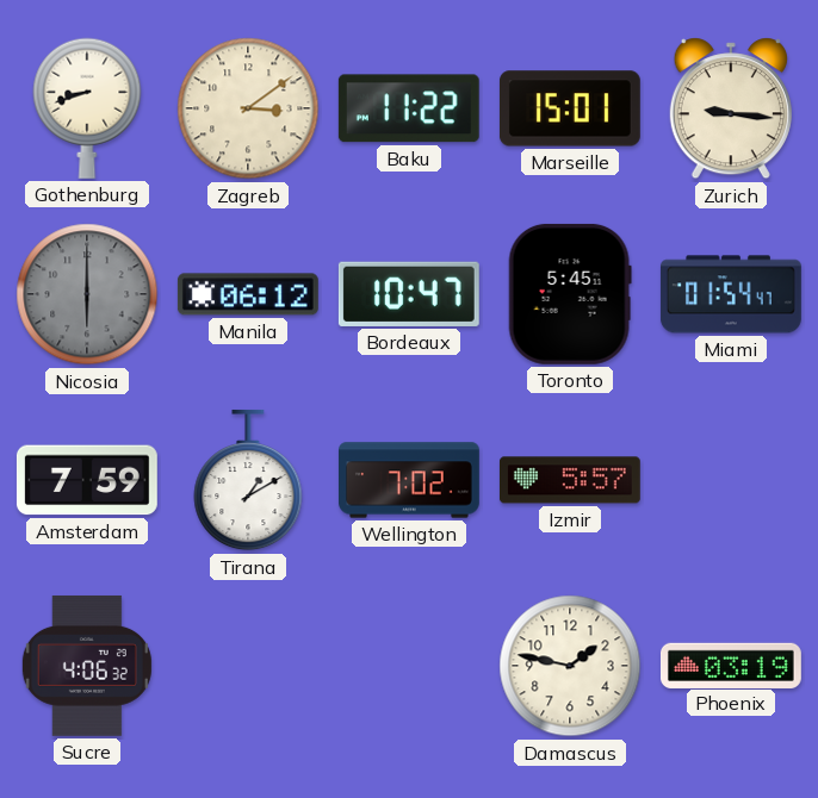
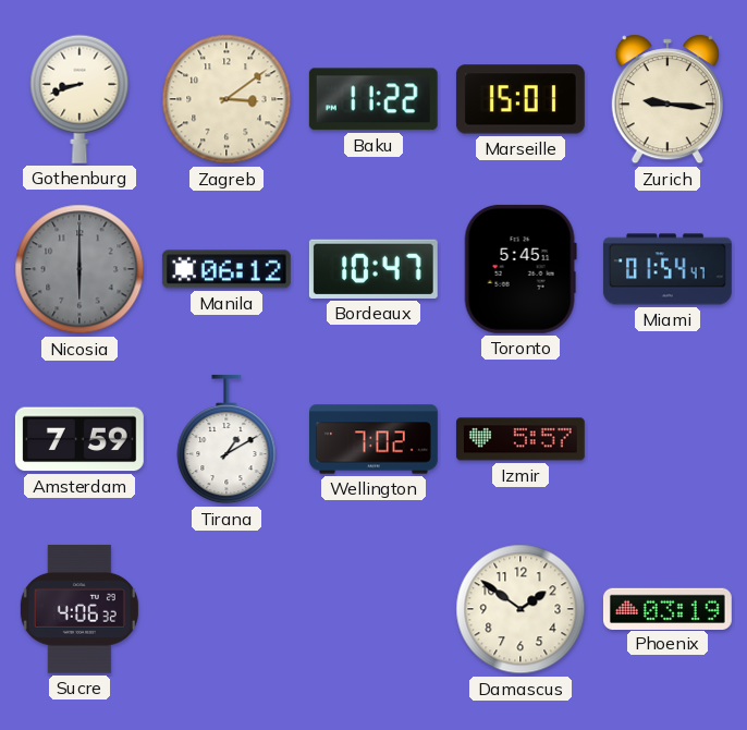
Damascus: 1:47 -> 1:51 (521, 609)
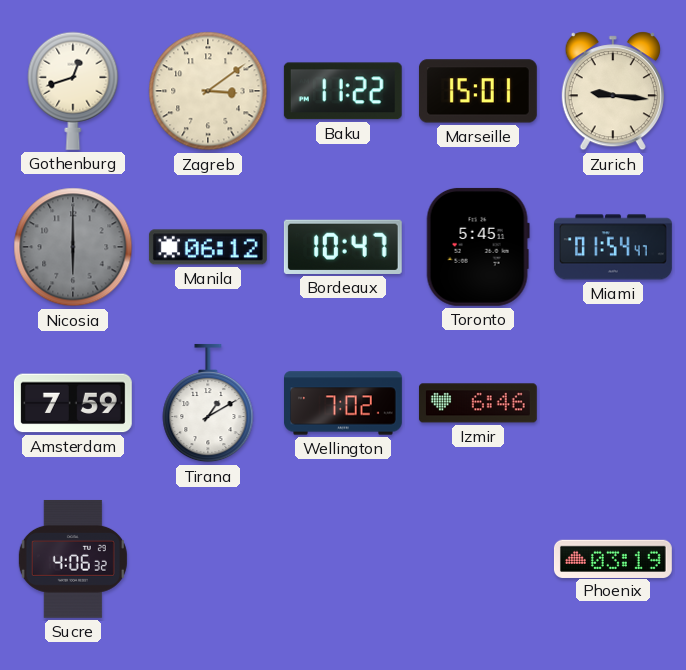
Gothenburg: 8:42 -> 12:42 (73, 91)
Izmir: 5:57 -> 6:46 (478, 403)
Damascus: 1:51 -> none (521, 609)
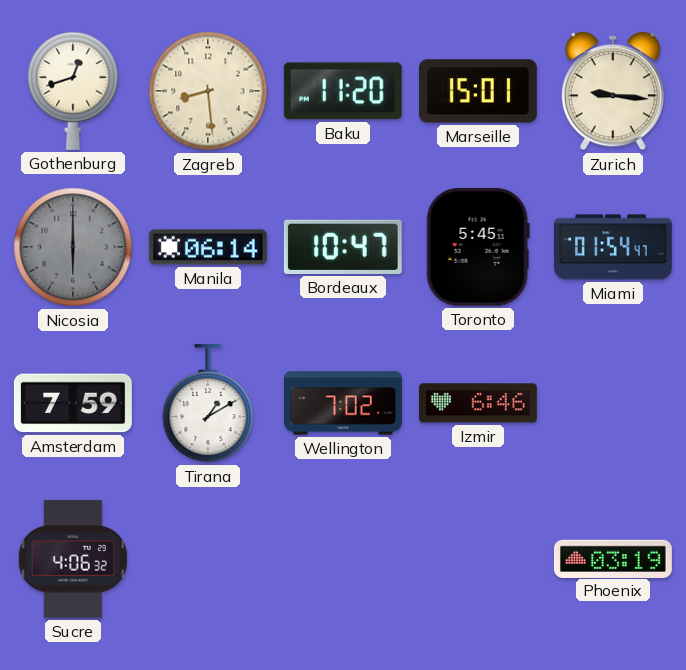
Zagreb: 3:09 -> 8:29 (208, 91)
Baku: 11:22 -> 11:20 (343, 91)
Manila: 06:12 -> 06:14 (208, 247)
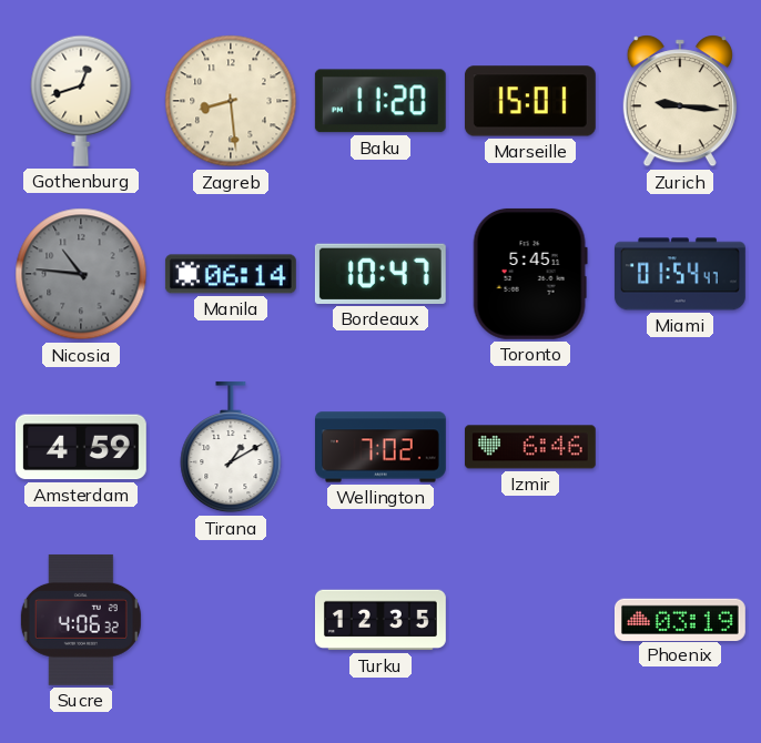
Nicosia: 6:00 -> 10:46 (81, 274)
Amsterdam: 7:59 -> 4:59 (81, 447)
Turku: none -> 12:35 (380, 620)
